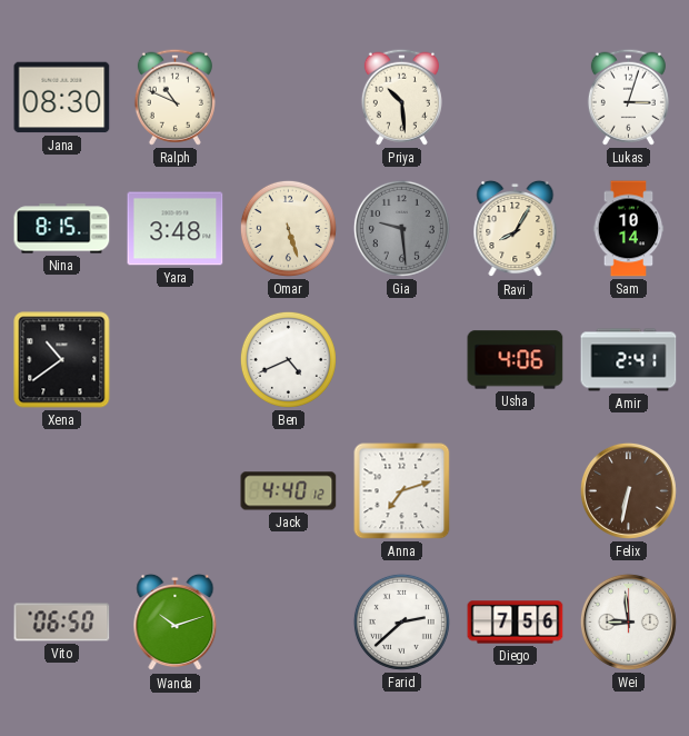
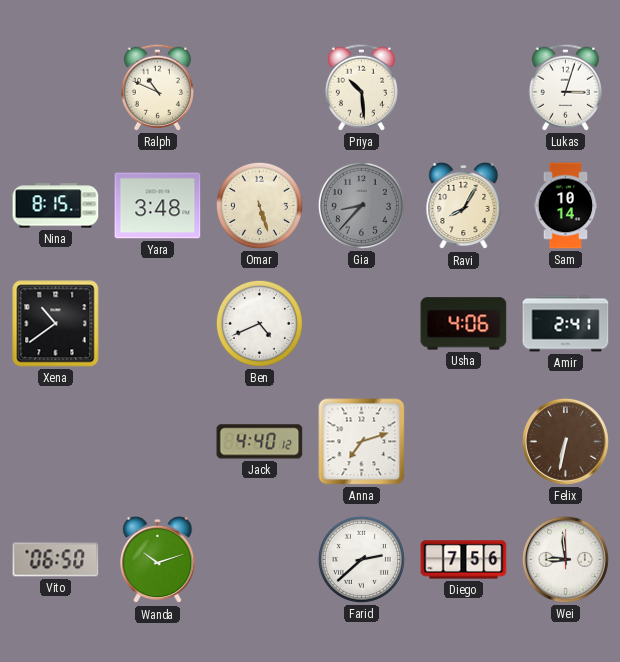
Jana: 08:30 -> none (62, 98)
Gia: 9:29 -> 8:37 (361, 205)
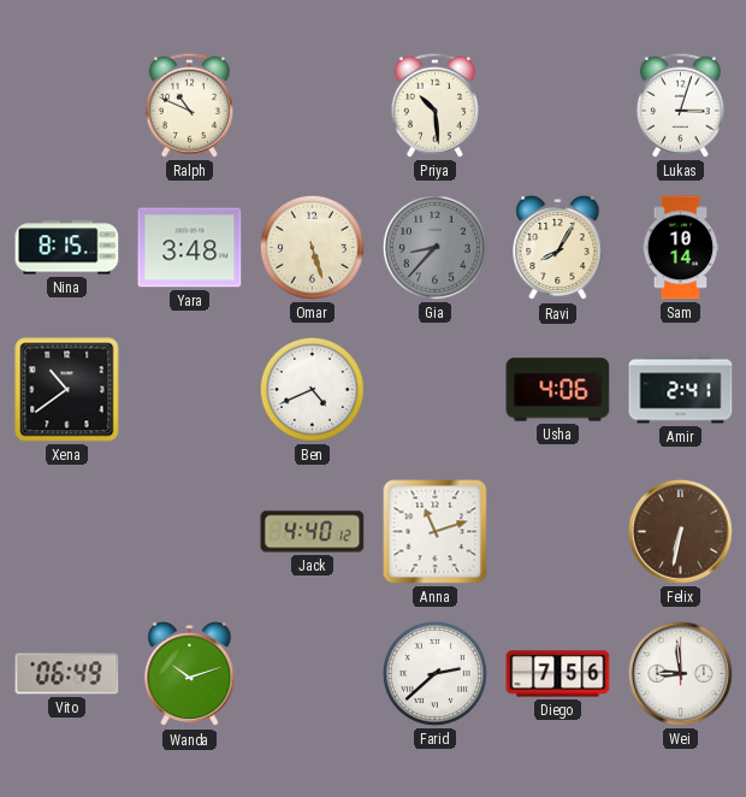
Anna: 7:12 -> 11:12 (436, 532)
Vito: 06:50 -> 06:49 (67, 674)
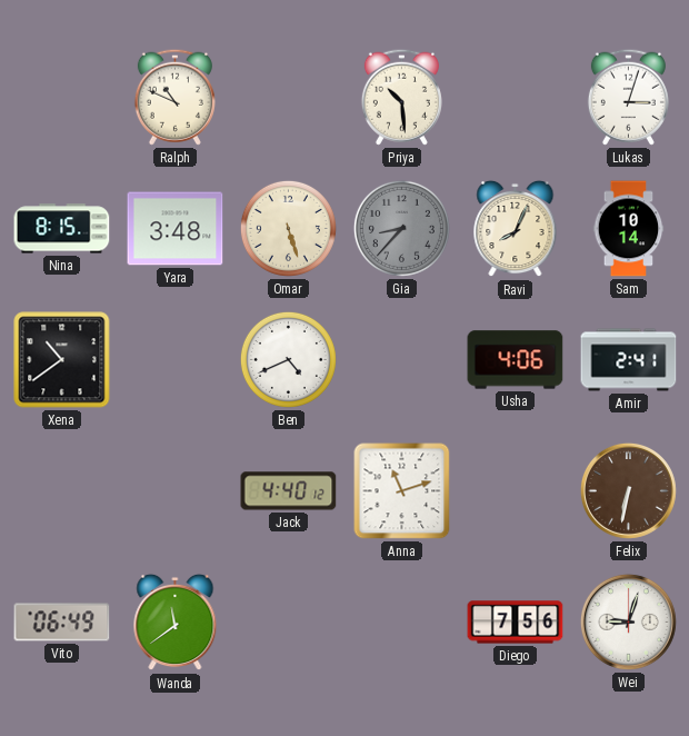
Ravi: 8:05 -> 8:04 (516, 229)
Wanda: 10:12 -> 11:39 (176, 623)
Farid: 2:38 -> none (434, 673)
Wei: 8:59 -> 9:03 (628, 621)
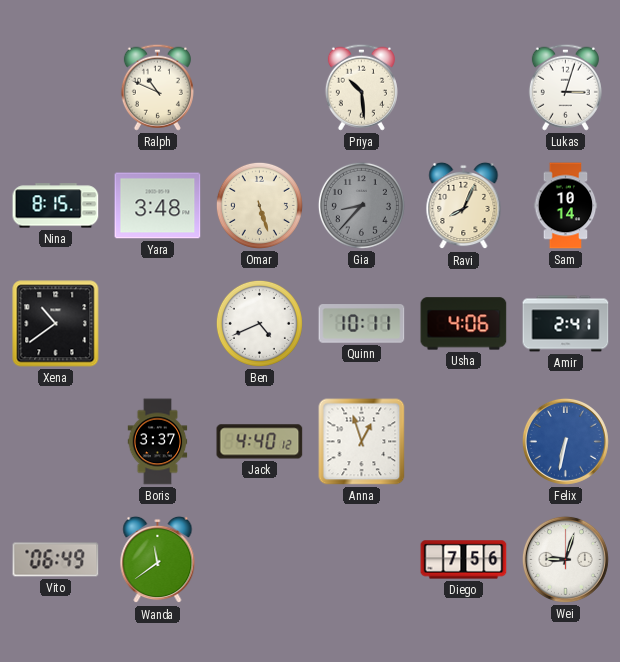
Quinn: none -> 10:11 (362, 324)
Boris: none -> 3:37 (158, 442)
Anna: 11:12 -> 12:57 (362, 442)
Felix dial: brown -> blue (565, 441)
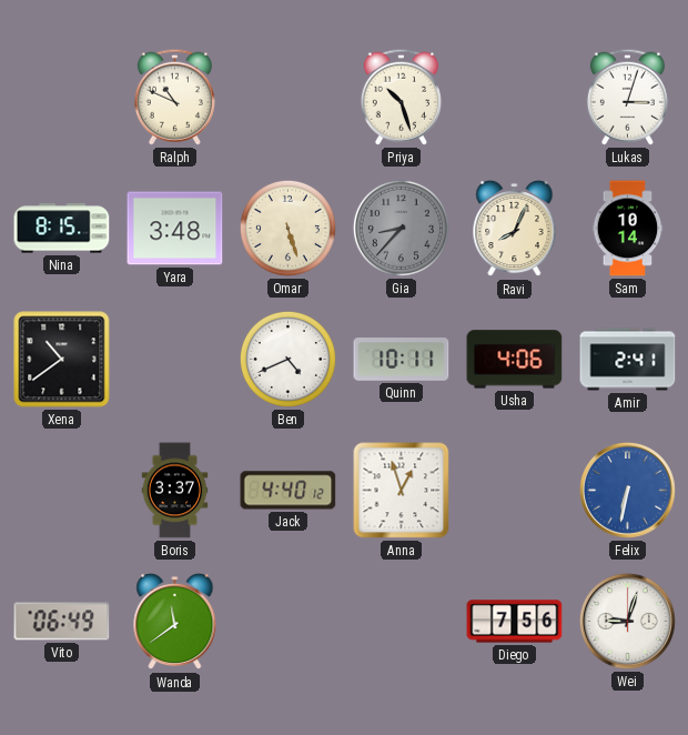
Priya: 10:29 -> 10:27 (401, 97)
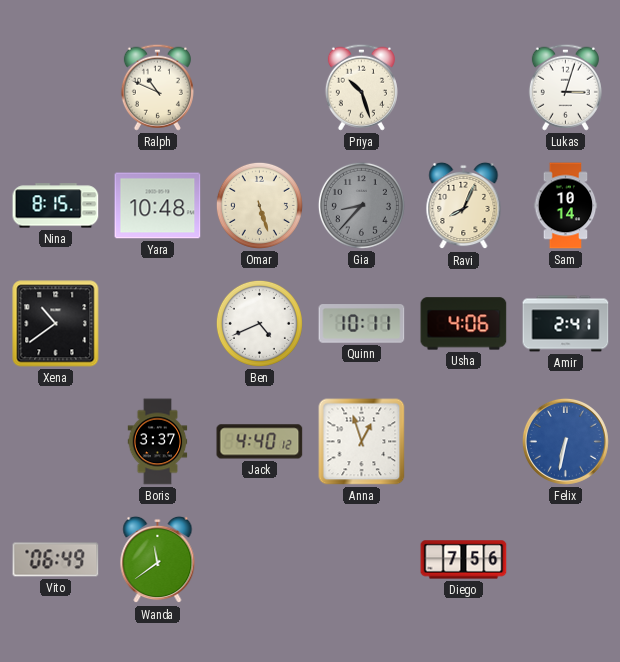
Yara: 3:48 -> 10:48 (158, 206)
Wei: 9:03 -> none (627, 621)
